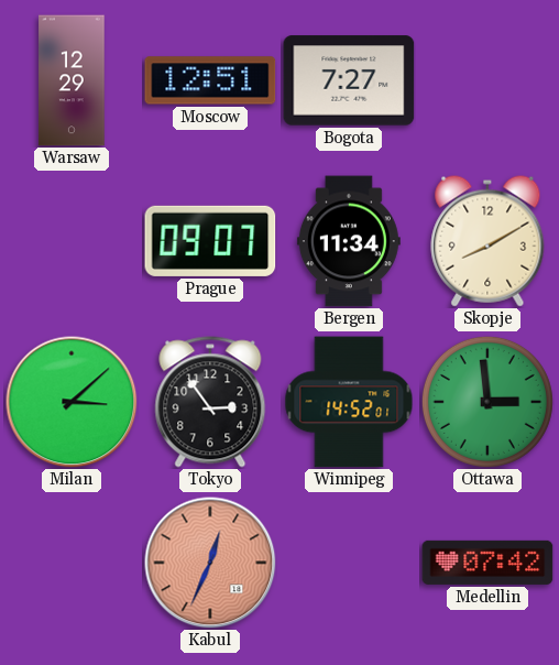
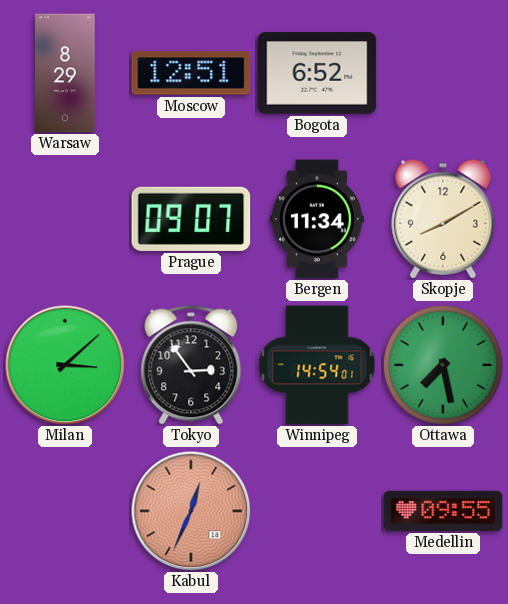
Warsaw: 12:29 -> 8:29 (65, 73)
Bogota: 7:27 -> 6:52 (317, 73)
Winnipeg: 14:52 -> 14:54 (317, 365)
Ottawa: 2:59 -> 7:28 (443, 365)
Medellin: 07:42 -> 09:55 (443, 511)
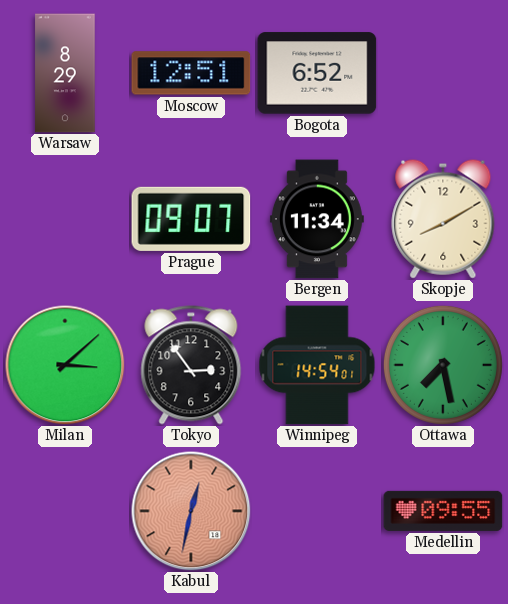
Kabul: 12:34 -> 12:32 (191, 511)
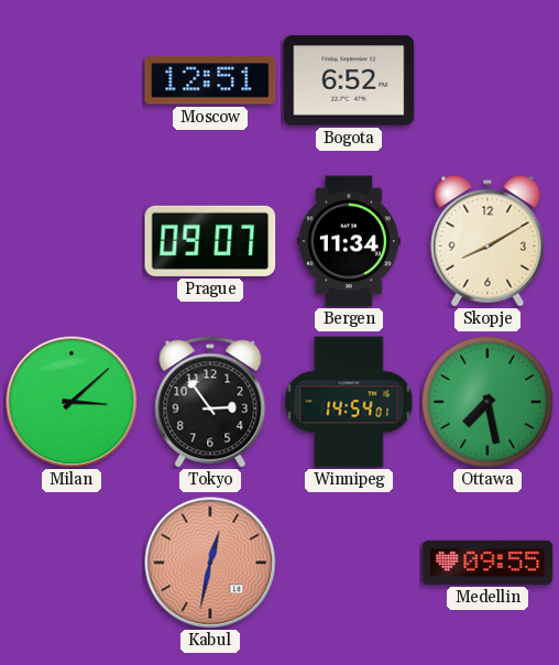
Warsaw: 8:29 -> none (65, 73)
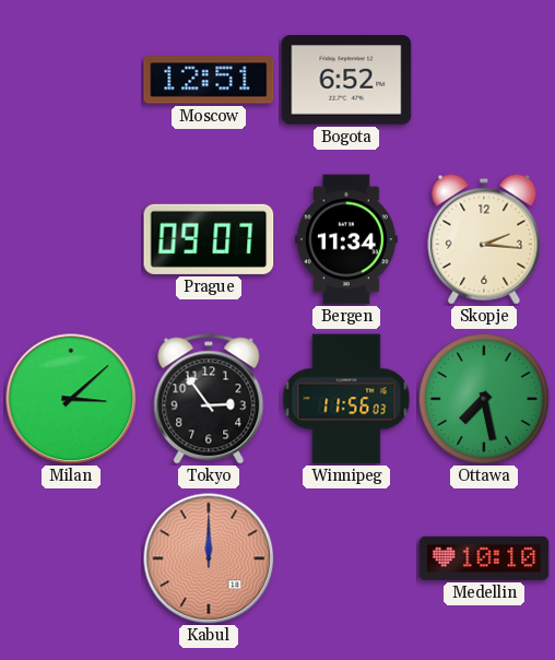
Skopje: 8:10 -> 2:16 (484, 239)
Winnipeg: 14:54 -> 11:56 (346, 399)
Kabul: 12:32 -> 12:00 (209, 558)
Medellin: 09:55 -> 10:10 (484, 558)
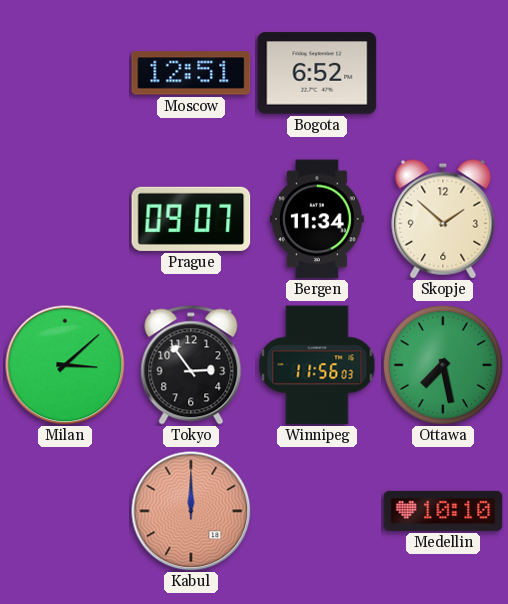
Skopje: 2:16 -> 1:52 (443, 219)
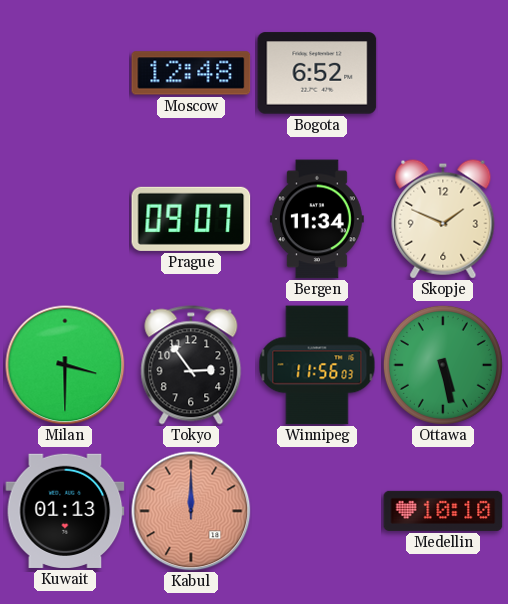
Moscow: 12:51 -> 12:48 (191, 73)
Skopje: 1:52 -> 1:49 (443, 219)
Milan: 3:08 -> 3:30 (65, 365)
Ottawa: 7:28 -> 5:28 (443, 365)
Kuwait: none -> 01:13 (65, 511)
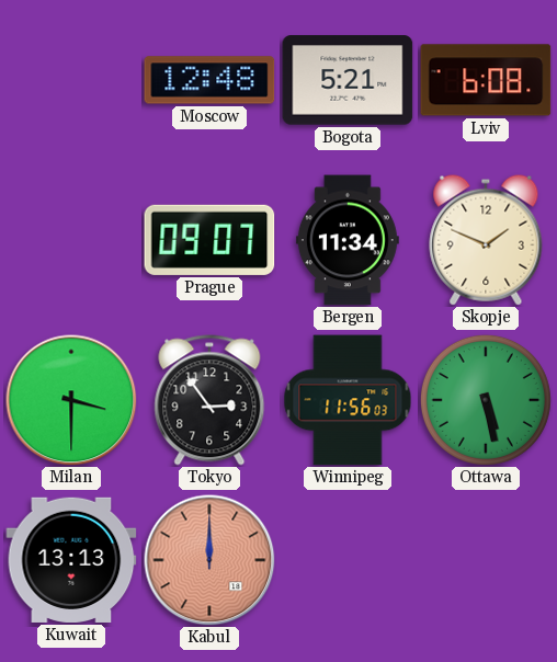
Bogota: 6:52 -> 5:21 (348, 80)
Lviv: none -> 6:08 (486, 80)
Kuwait: 01:13 -> 13:13 (71, 560)
Medellin: 10:10 -> none (443, 511)
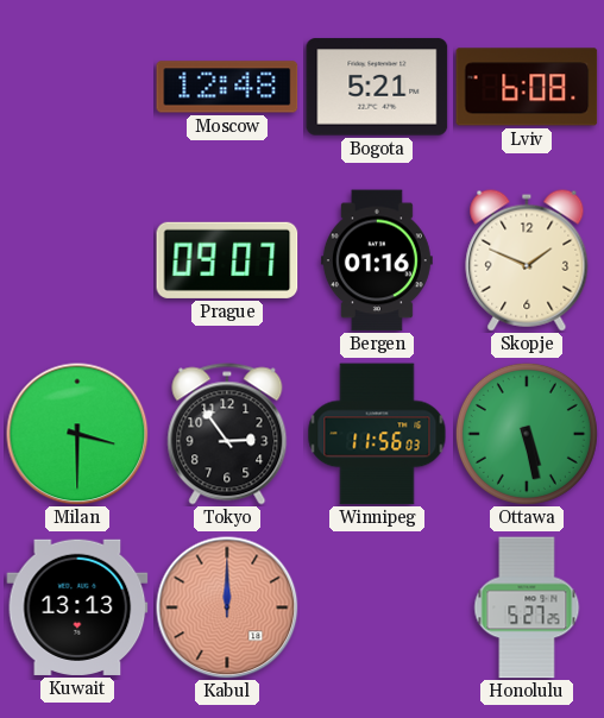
Bergen: 11:34 -> 01:16 (377, 260)
Honolulu: none -> 5:27 (527, 607)
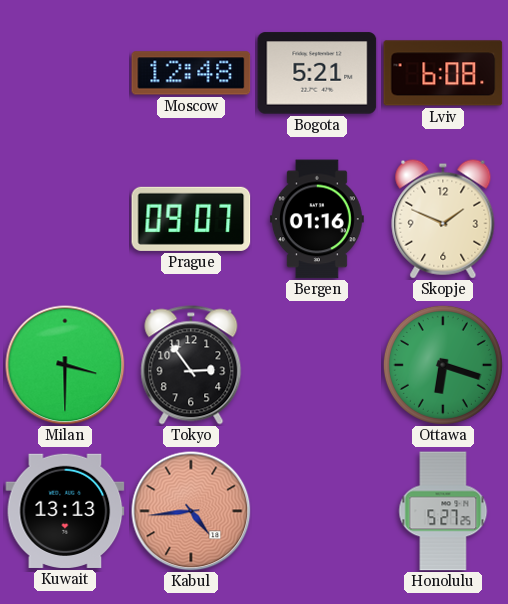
Winnipeg: 11:56 -> none (377, 434)
Ottawa: 5:28 -> 6:18 (443, 365)
Kabul: 12:00 -> 4:44 (191, 511)
